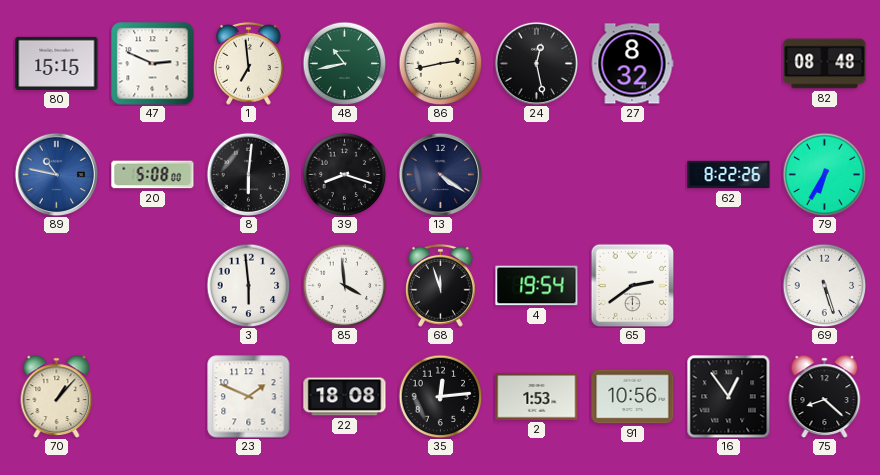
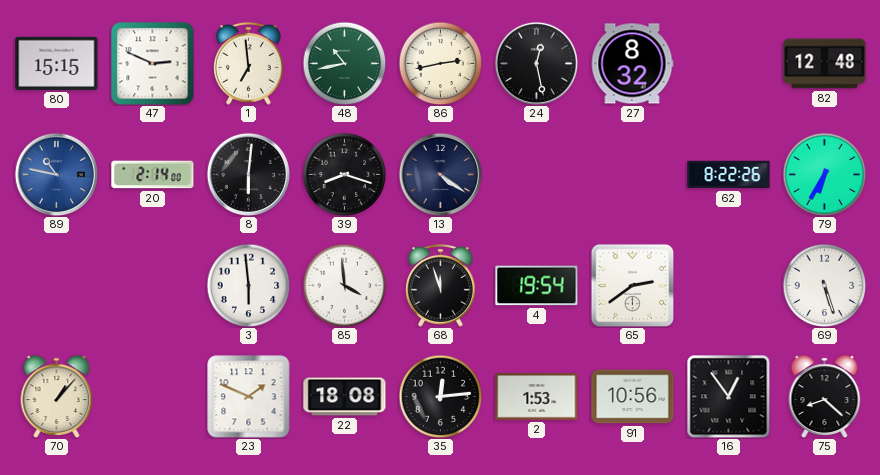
82: 08:48 -> 12:48 (825, 64)
20: 5:08 -> 2:14 (153, 175)
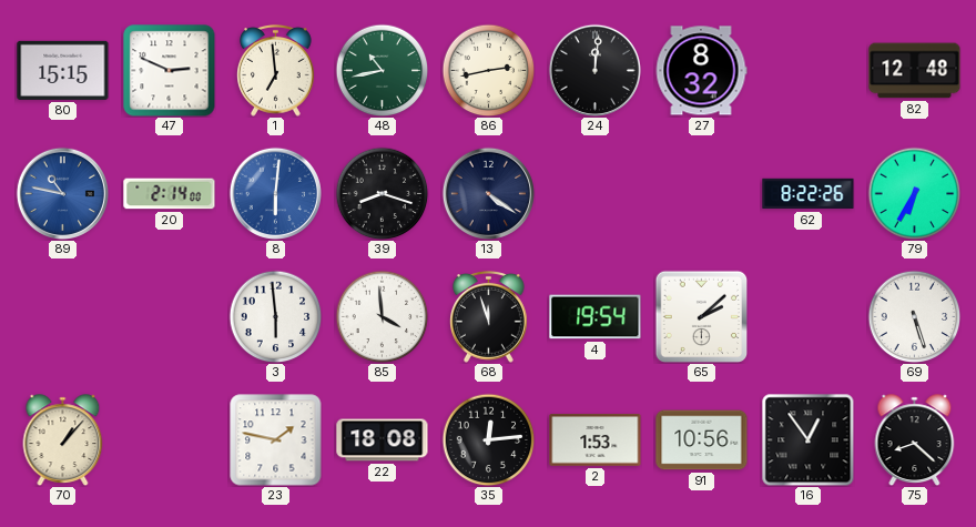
24: 12:28 -> 12:01 (594, 70)
8 dial: black -> blue (275, 193)
65: 2:39 -> 2:08 (701, 316)
23: 1:49 -> 1:47 (276, 440)
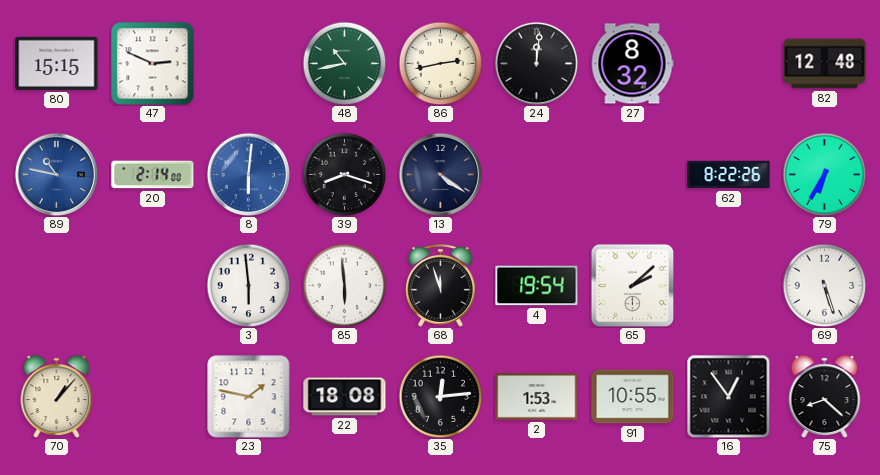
1: 6:59 -> none (276, 70)
85: 3:59 -> 5:59 (344, 285)
91: 10:56 -> 10:55 (633, 397)
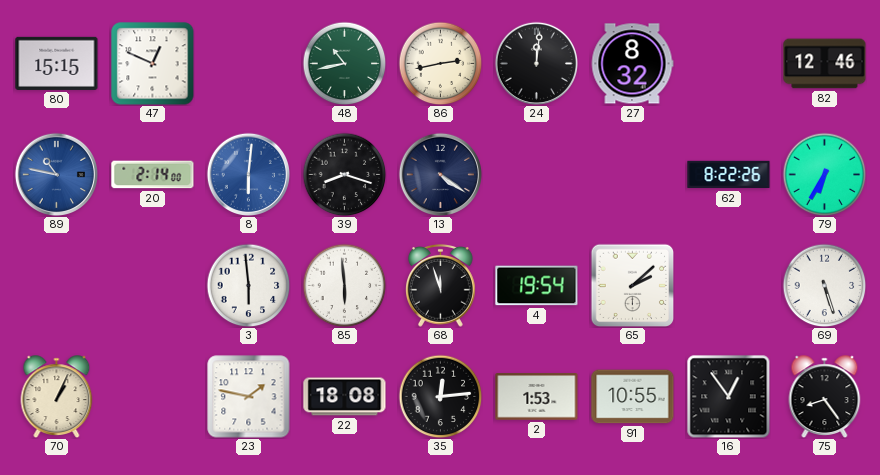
47: 2:49 -> 12:49 (153, 64)
82: 12:48 -> 12:46 (825, 64)
70: 1:07 -> 1:04 (57, 396)
75: 8:22 -> 8:24 (825, 396)
